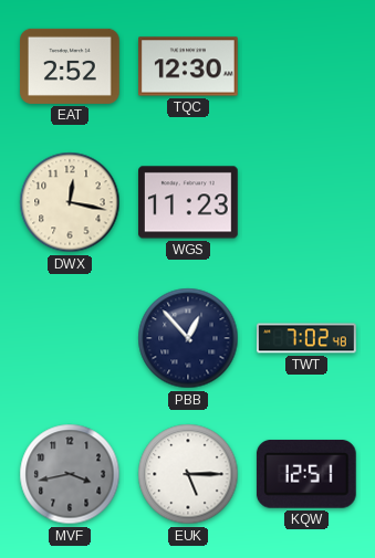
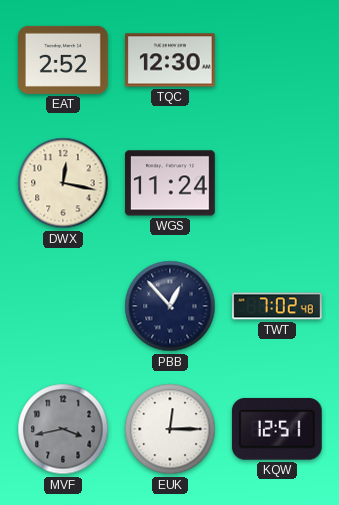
WGS: 11:23 -> 11:24 (171, 183)
EUK: 5:15 -> 12:15 (170, 429)
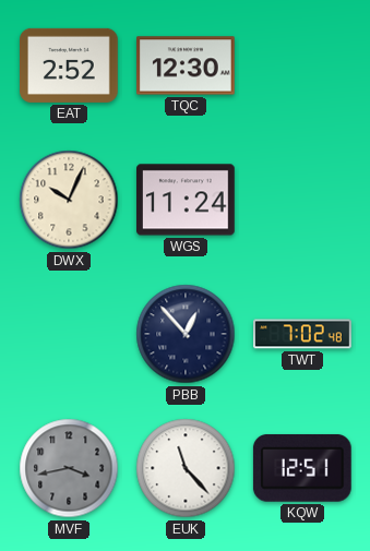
DWX: 12:17 -> 10:04 (69, 200)
EUK: 12:15 -> 11:23 (186, 468)
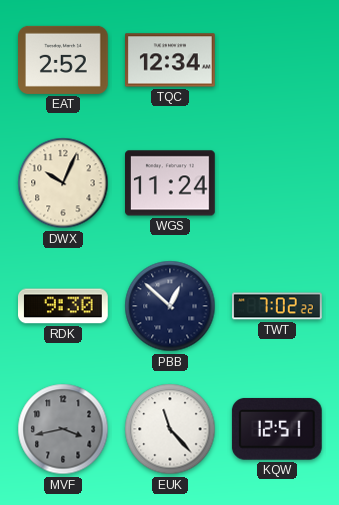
TQC: 12:30 -> 12:34 (171, 60)
RDK: none -> 9:30 (64, 306)
PBB: 12:53 -> 12:52 (170, 306)
TWT: 7:02:48 -> 7:02:22 (278, 306)
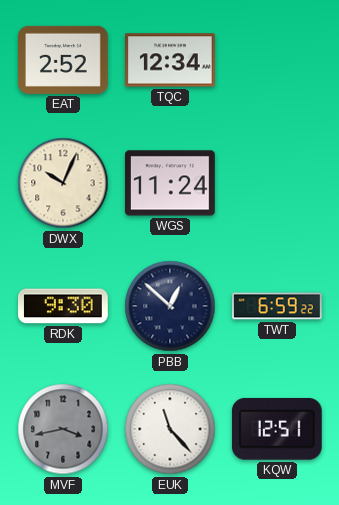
TWT: 7:02 -> 6:59 (278, 306)
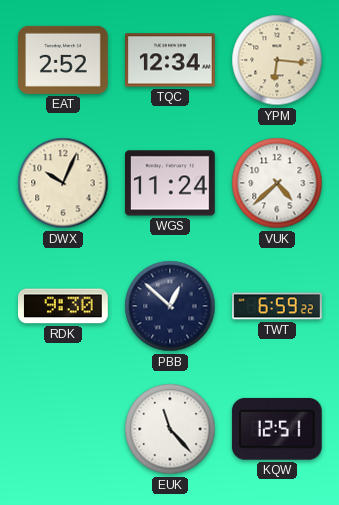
YPM: none -> 6:16 (277, 60)
VUK: none -> 4:38 (277, 183)
MVF: 3:43 -> none (63, 429)
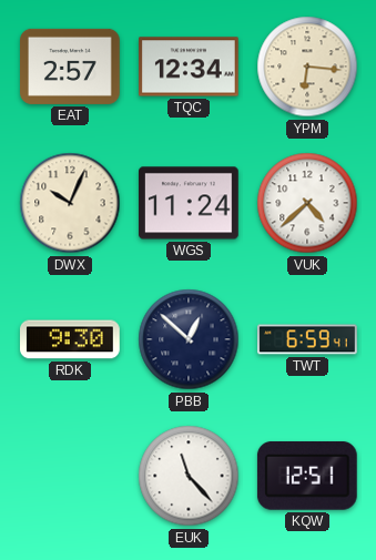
EAT: 2:52 -> 2:57 (71, 67)
TWT: 6:59:22 -> 6:59:41 (308, 339)
